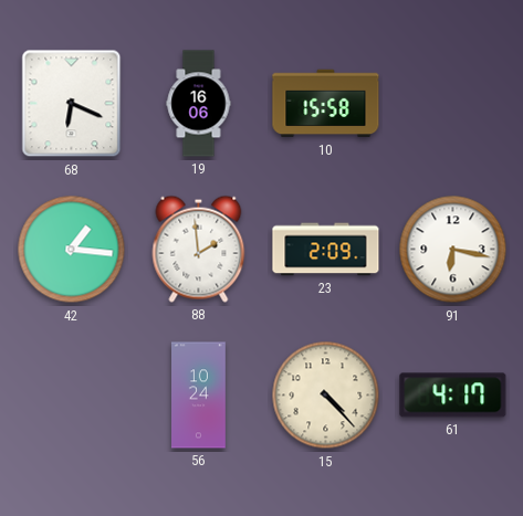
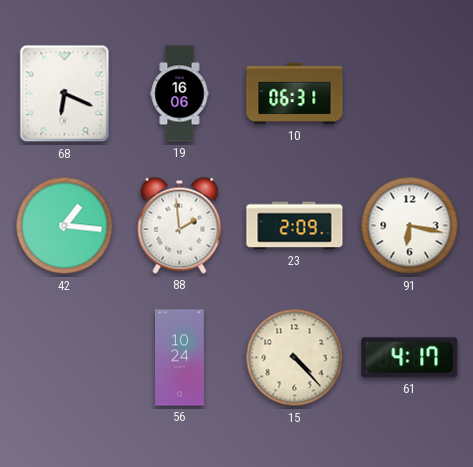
10: 15:58 -> 06:31 (295, 94)
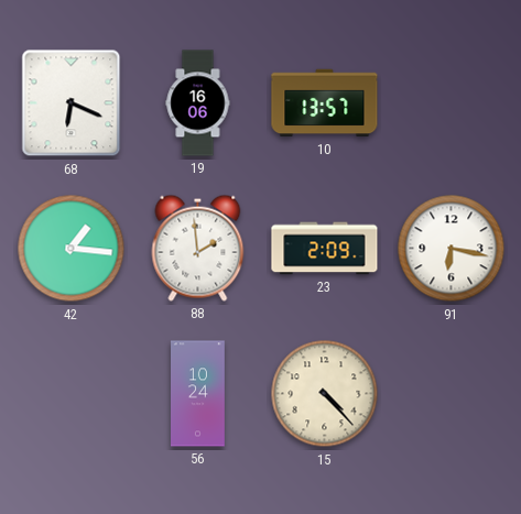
10: 06:31 -> 13:57 (325, 103)
61: 4:17 -> none (410, 358)
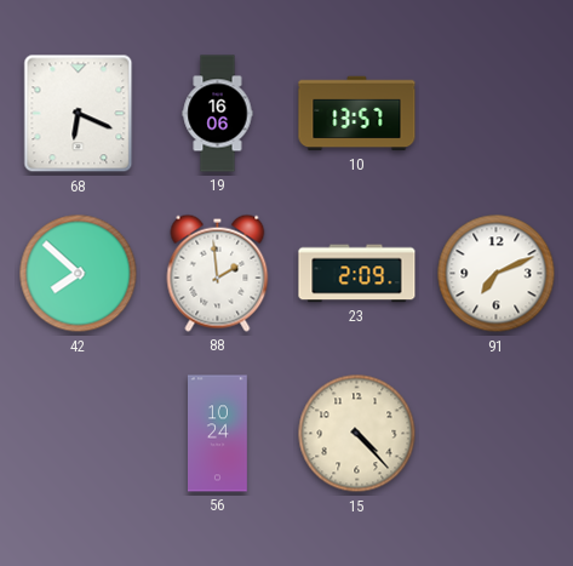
42: 1:16 -> 7:52 (79, 274)
91: 6:17 -> 7:11 (497, 274)
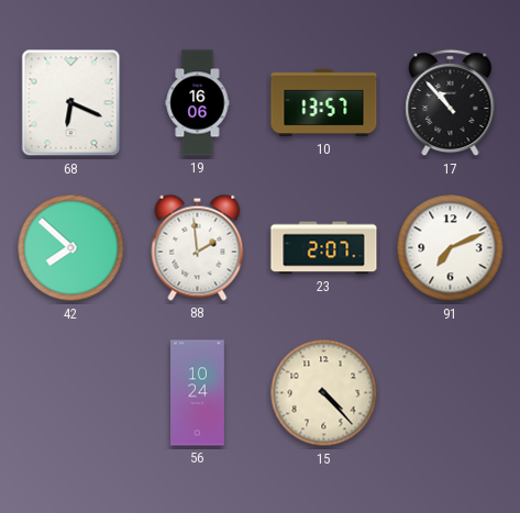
17: none -> 10:53 (451, 103)
23: 2:09 -> 2:07 (324, 248)
